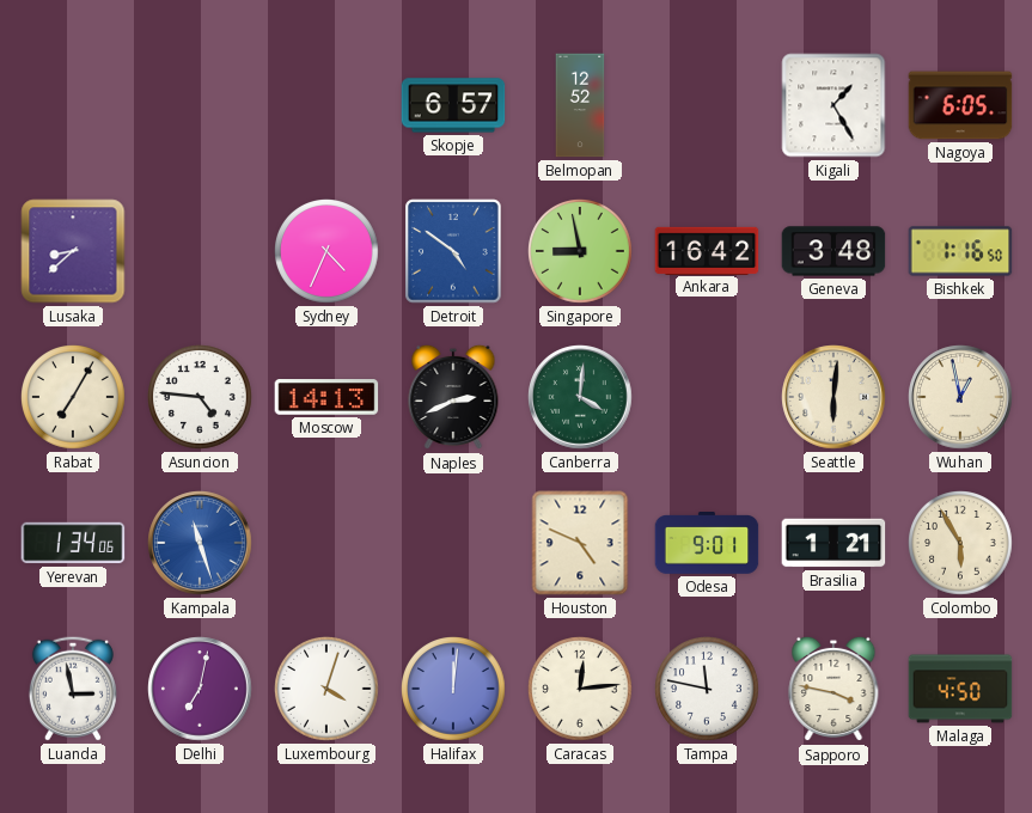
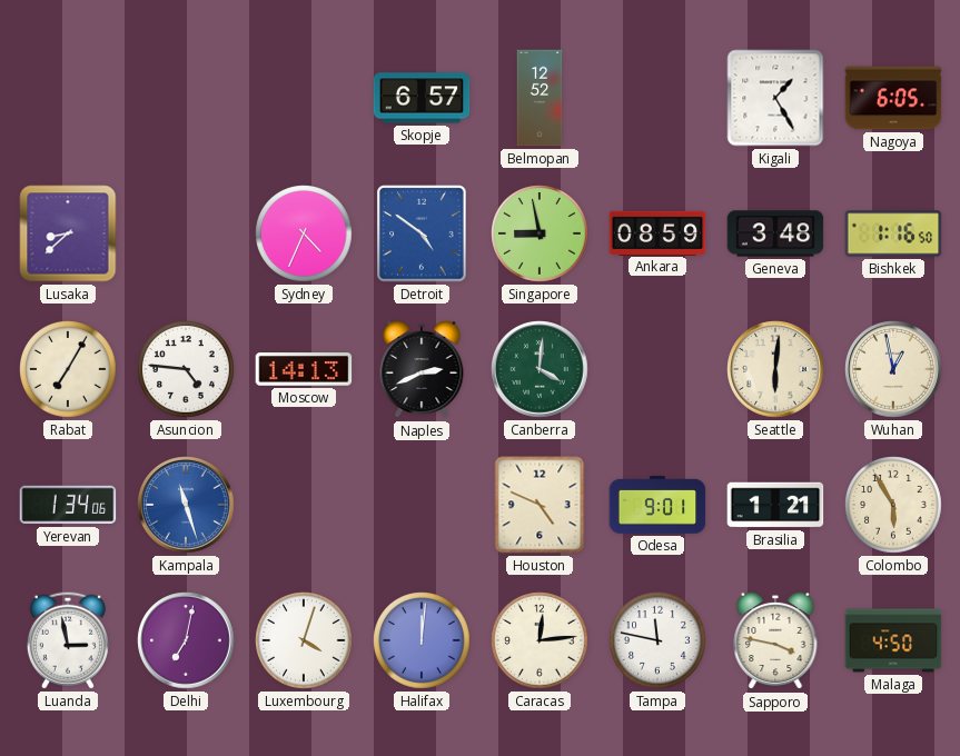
Ankara: 16:42 -> 08:59 (657, 232)
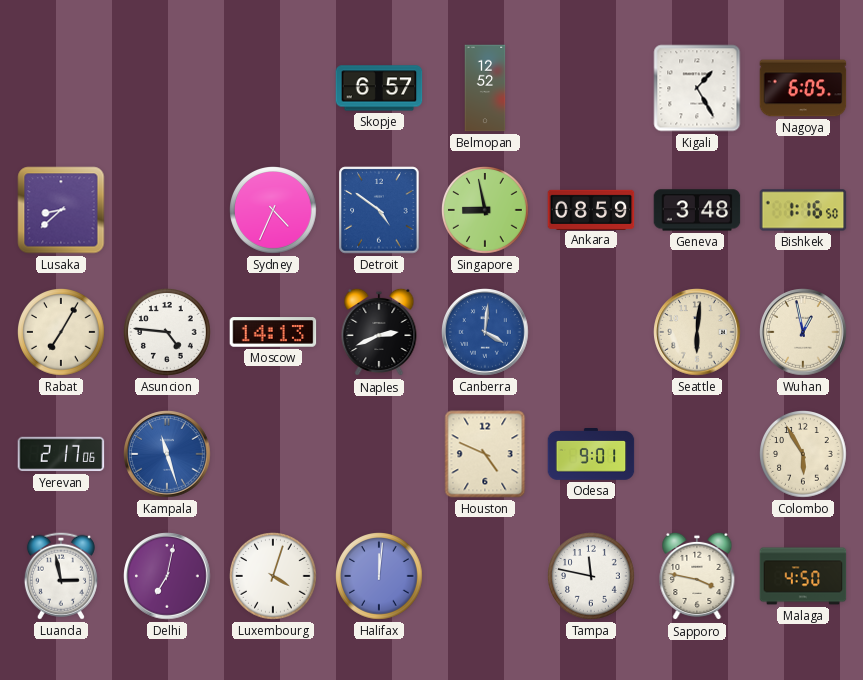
Canberra dial: green -> blue (485, 332)
Yerevan: 1:34 -> 2:17 (61, 454)
Brasilia: 1:21 -> none (775, 505)
Caracas: 12:14 -> none (541, 641)
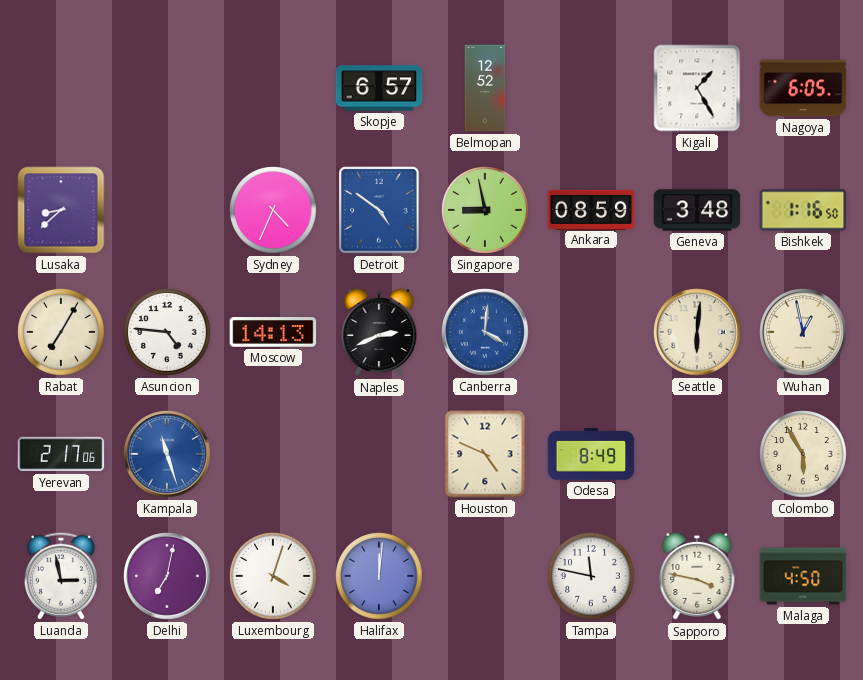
Odesa: 9:01 -> 8:49 (591, 455)
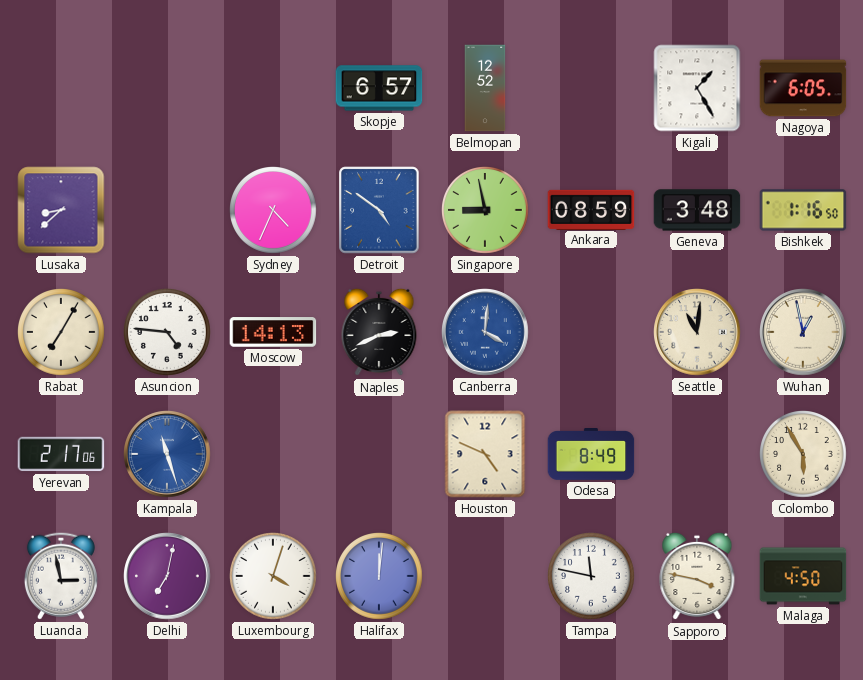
Seattle: 6:01 -> 11:01 (697, 332)
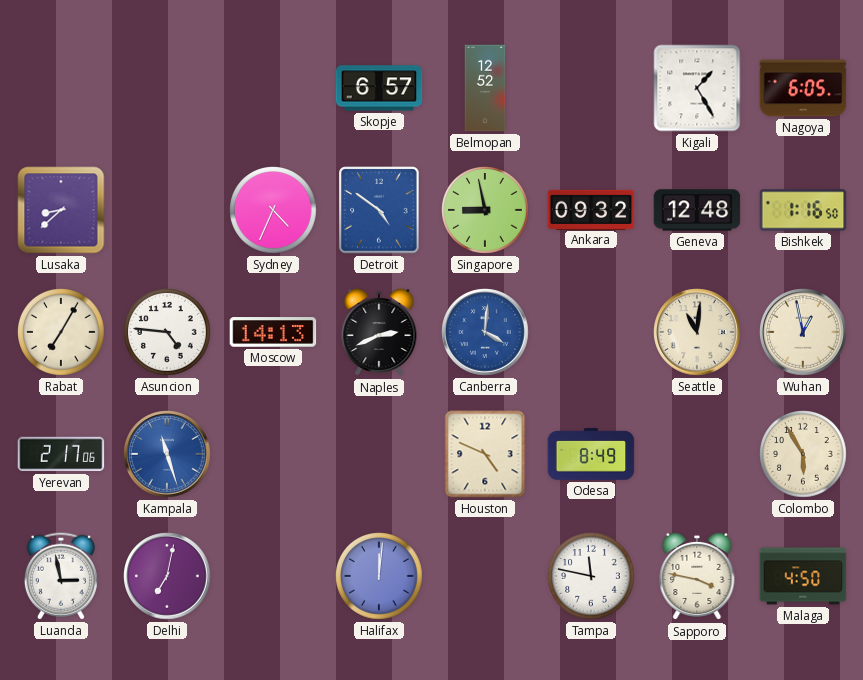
Ankara: 08:59 -> 09:32 (591, 209)
Geneva: 3:48 -> 12:48 (697, 210)
Luxembourg: 4:03 -> none (274, 577)
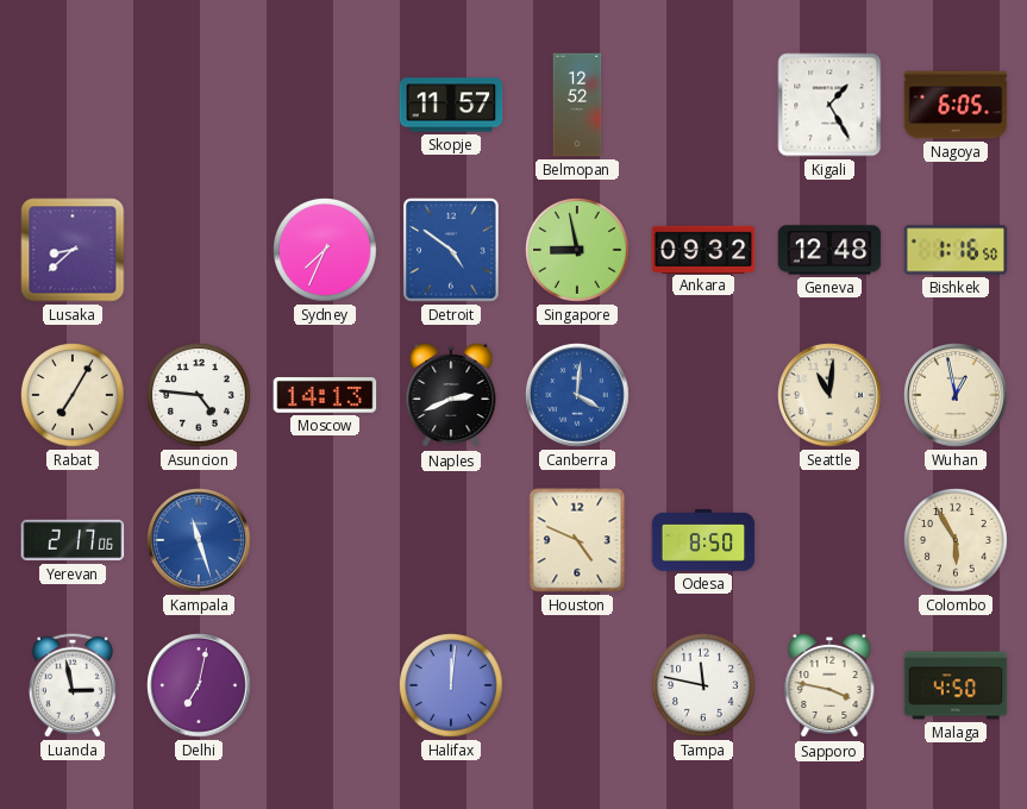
Skopje: 6:57 -> 11:57 (451, 105)
Sydney: 4:34 -> 7:34 (326, 251)
Odesa: 8:49 -> 8:50 (703, 541)
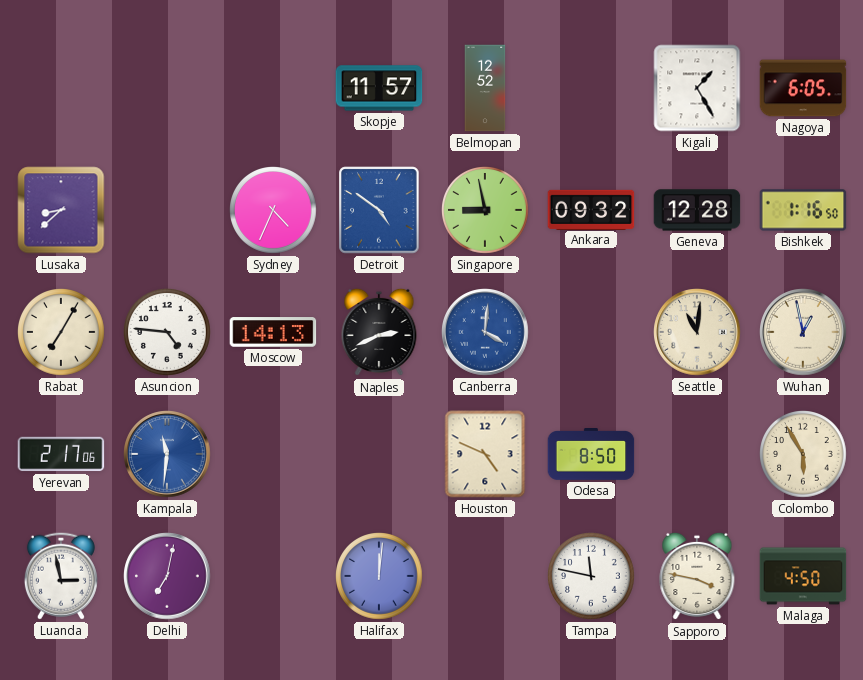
Sydney: 7:34 -> 4:34 (274, 211)
Geneva: 12:48 -> 12:28 (697, 210)
Kampala: 11:27 -> 11:31 (167, 454)
